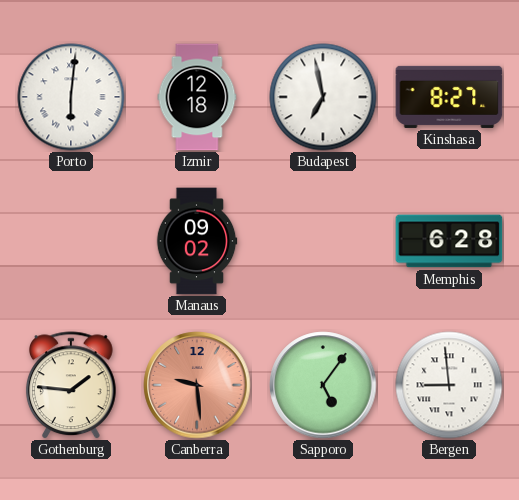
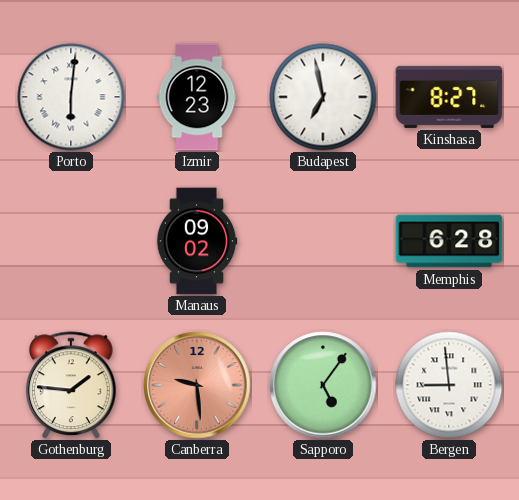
Izmir: 12:18 -> 12:23 (197, 97)
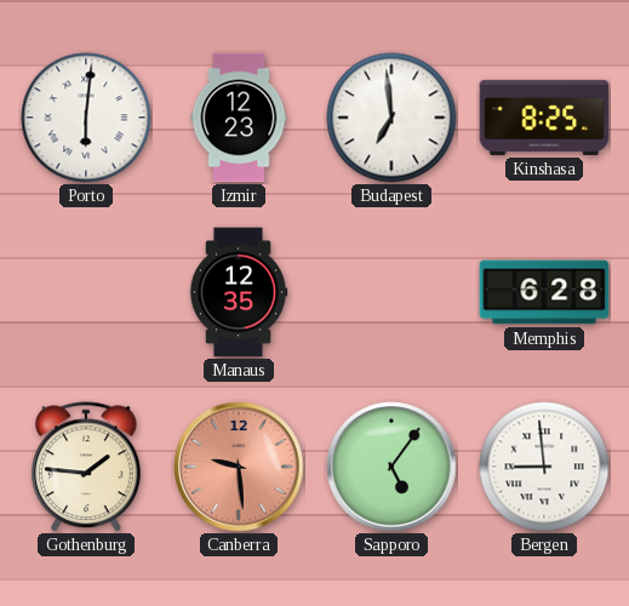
Budapest: 6:58 -> 6:59 (391, 118)
Kinshasa: 8:27 -> 8:25 (544, 118)
Manaus: 09:02 -> 12:35 (239, 292)
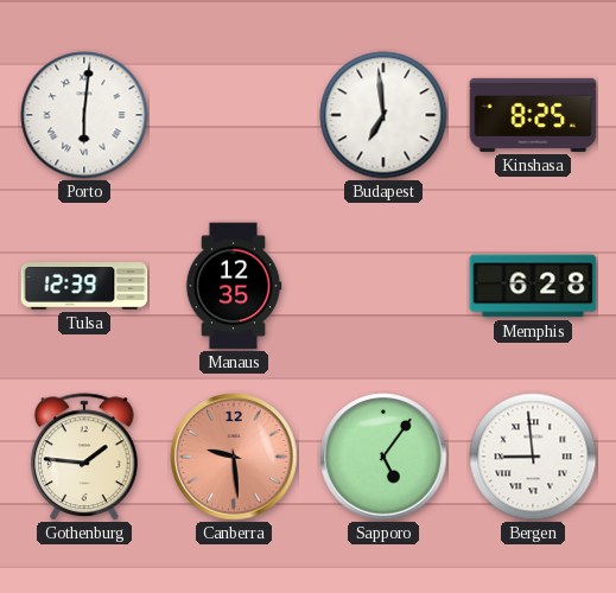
Izmir: 12:23 -> none (239, 118)
Tulsa: none -> 12:39 (84, 286)
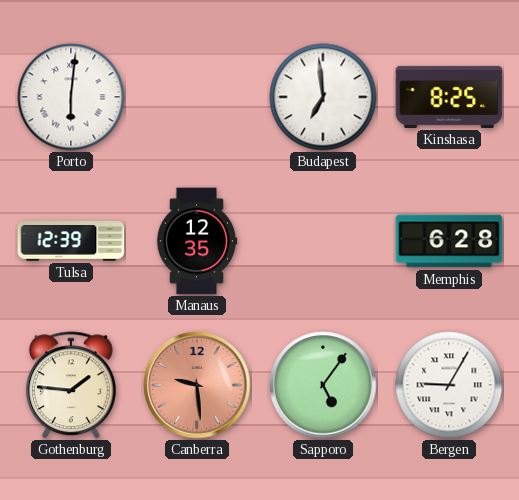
Bergen: 8:59 -> 9:05 (449, 385)
